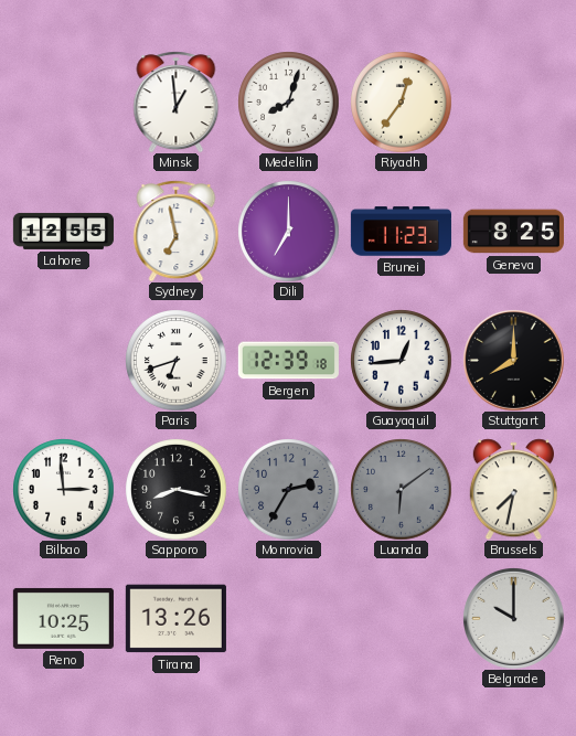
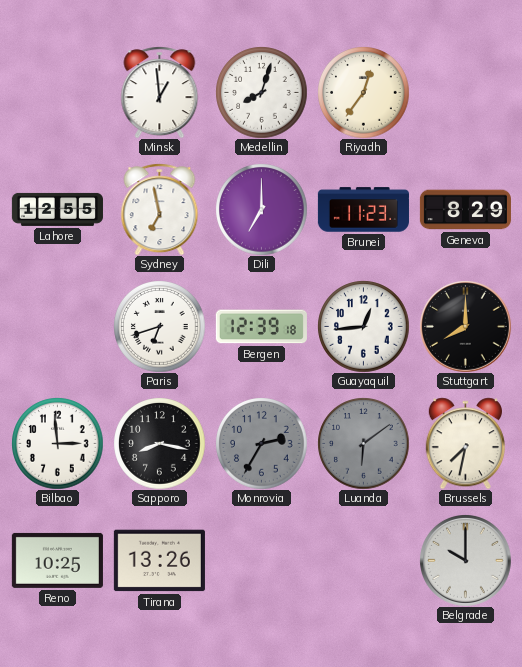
Geneva: 8:25 -> 8:29 (465, 210)
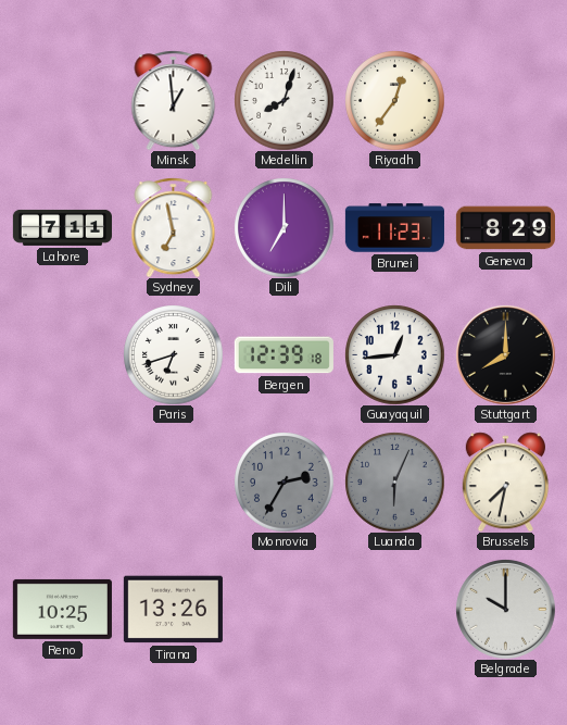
Lahore: 12:55 -> 7:11 (62, 227)
Bilbao: 2:59 -> none (57, 443)
Sapporo: 8:17 -> none (159, 443)
Luanda: 6:09 -> 6:04 (394, 482)
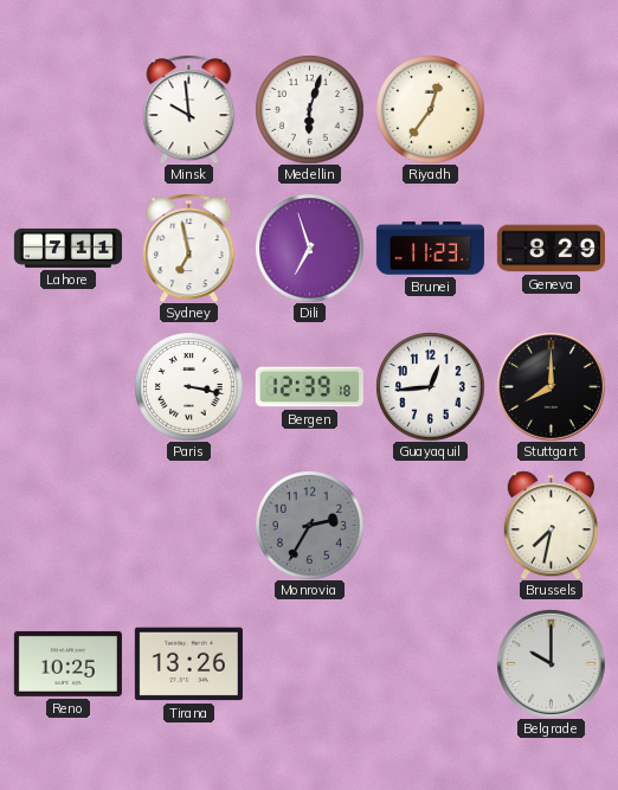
Minsk: 12:59 -> 9:59 (189, 109)
Medellin: 8:03 -> 6:03 (309, 109)
Dili: 7:00 -> 6:57 (309, 248)
Paris: 6:42 -> 3:17 (188, 386)
Luanda: 6:04 -> none (394, 482)
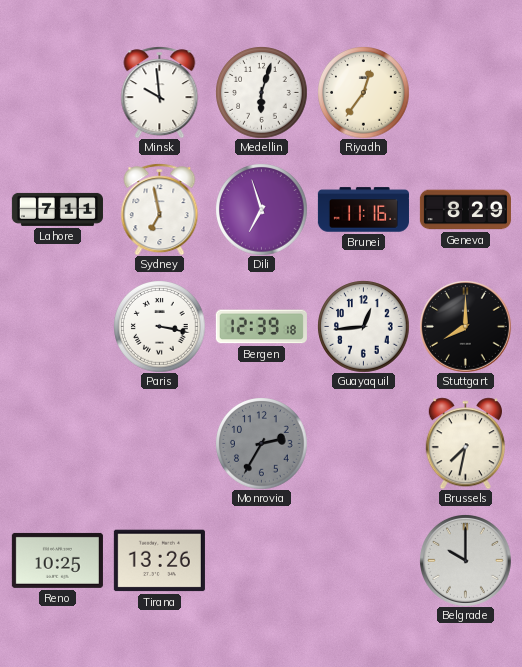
Brunei: 11:23 -> 11:16 (363, 210)
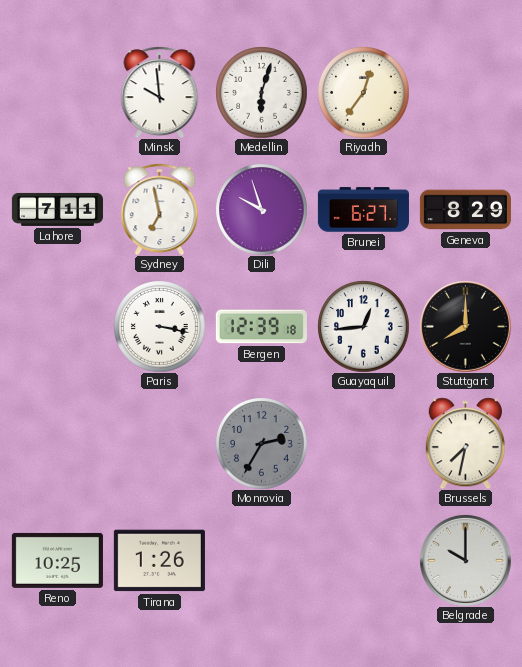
Dili: 6:57 -> 9:57 (261, 209)
Brunei: 11:16 -> 6:27 (363, 210)
Tirana: 13:26 -> 1:26 (159, 561)
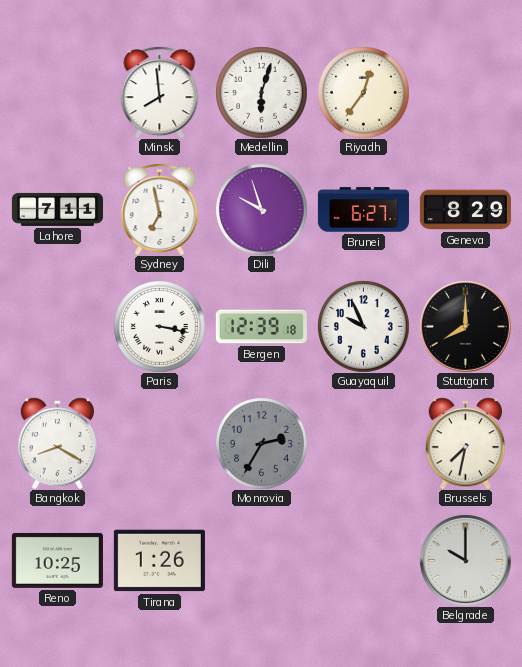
Minsk: 9:59 -> 7:59 (160, 92)
Guayaquil: 12:44 -> 9:56 (363, 326)
Bangkok: none -> 8:20 (57, 443)
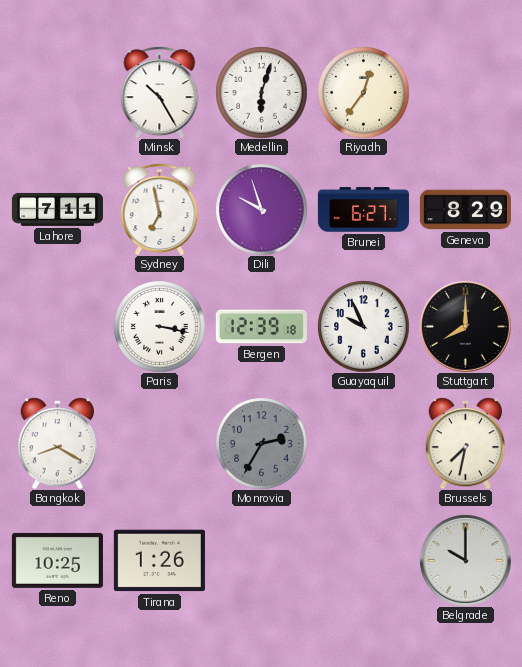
Minsk: 7:59 -> 10:25 (160, 92)
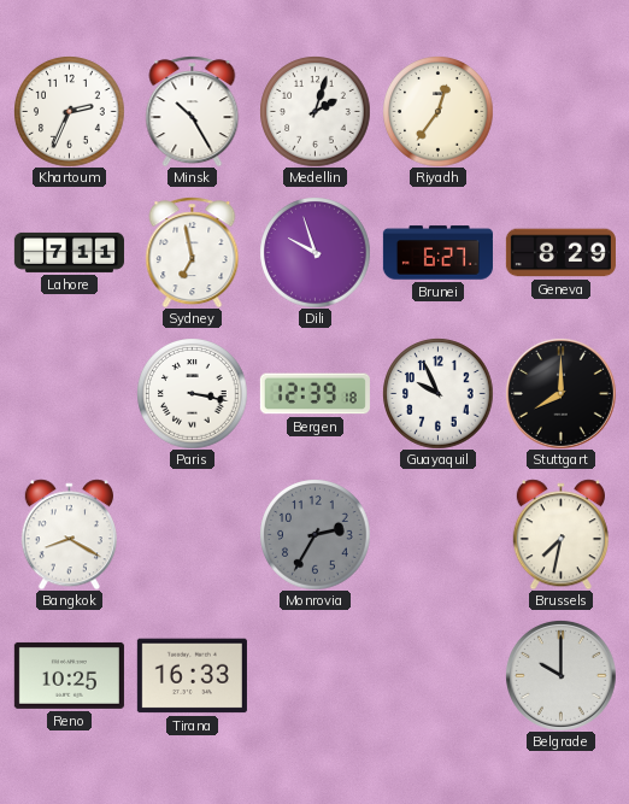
Khartoum: none -> 2:34 (69, 111)
Medellin: 6:03 -> 2:03 (314, 111)
Tirana: 1:26 -> 16:33 (192, 676)
